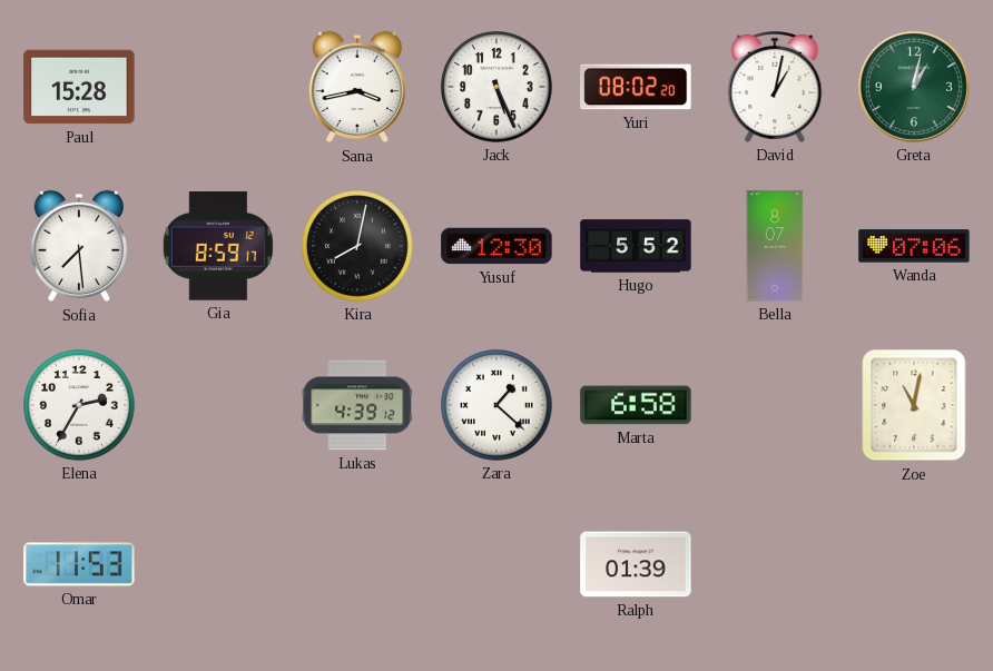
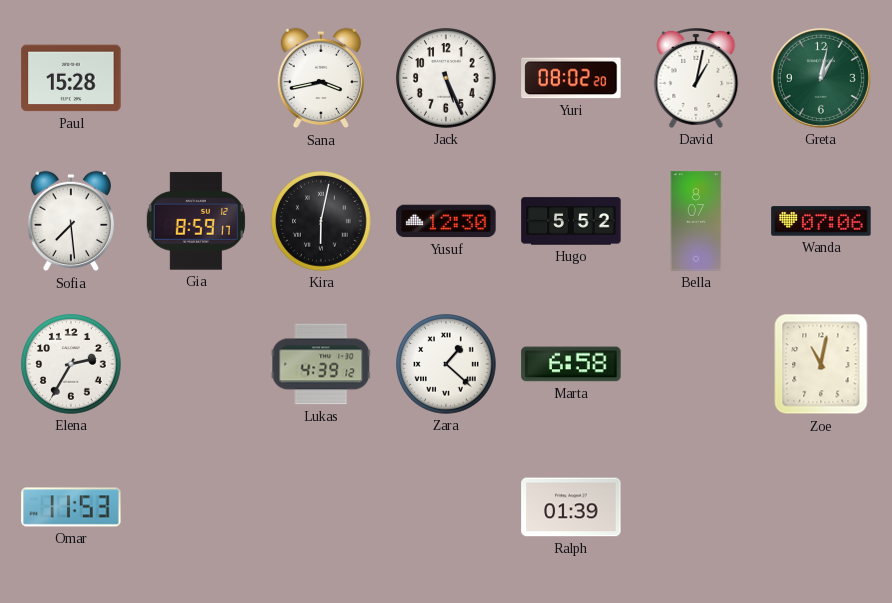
Kira: 8:02 -> 6:02 (321, 221)
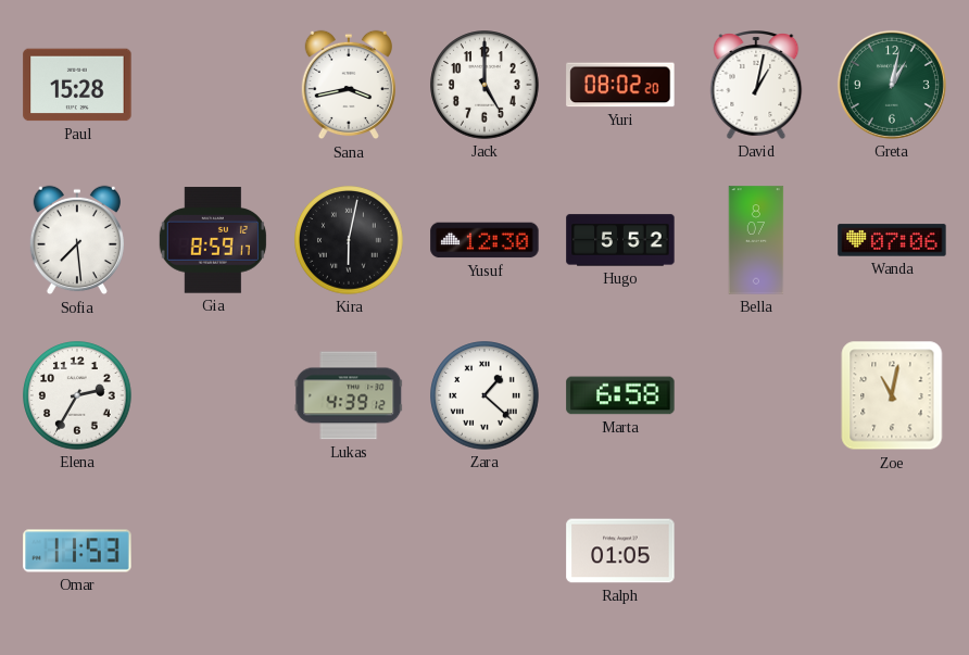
Jack: 5:26 -> 5:00 (485, 85)
Ralph: 01:39 -> 01:05 (620, 551)
